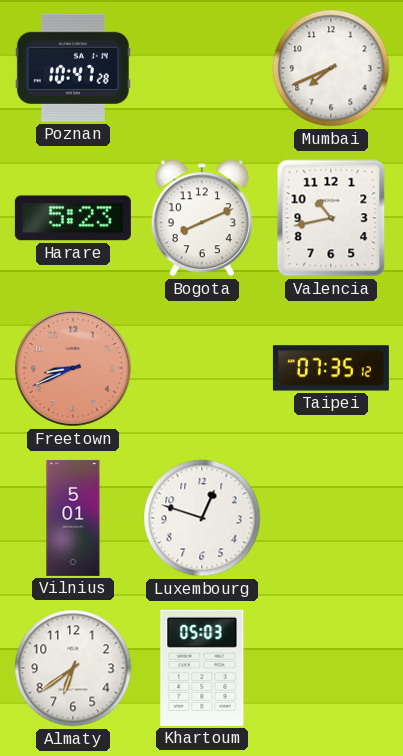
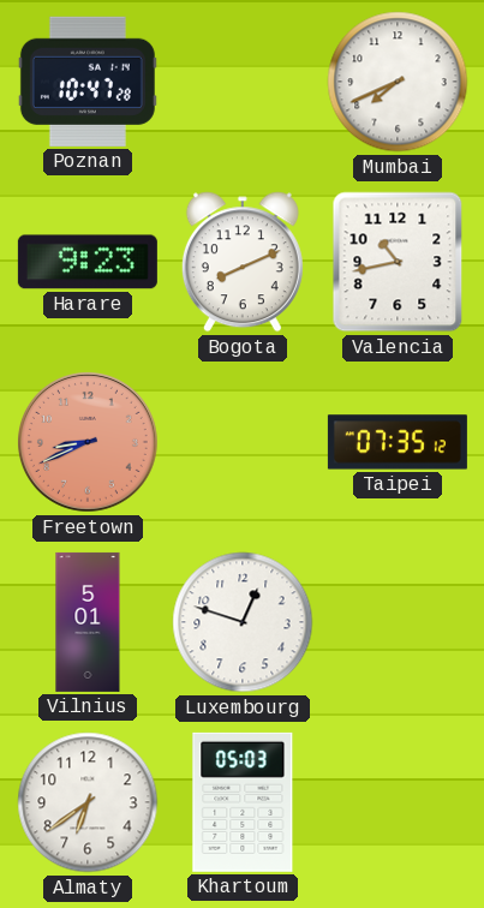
Harare: 5:23 -> 9:23 (88, 262)
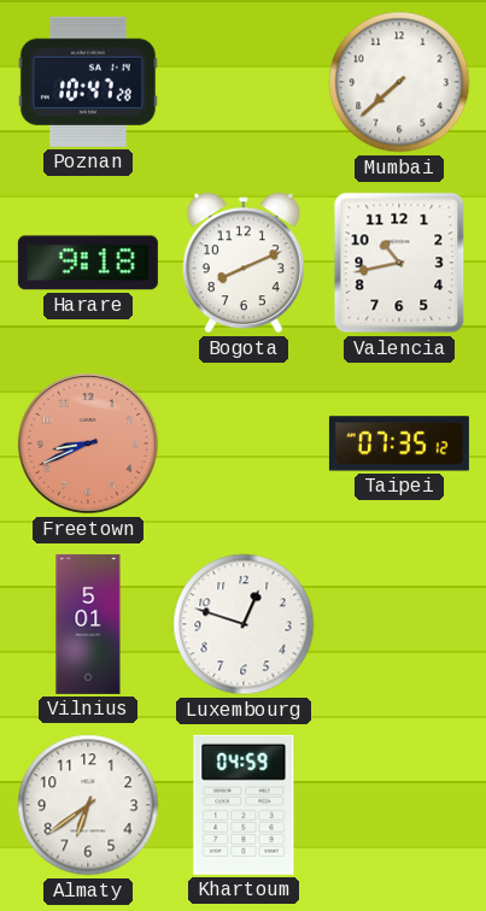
Mumbai: 7:41 -> 7:38 (399, 82)
Harare: 9:23 -> 9:18 (88, 263)
Khartoum: 05:03 -> 04:59 (244, 805)
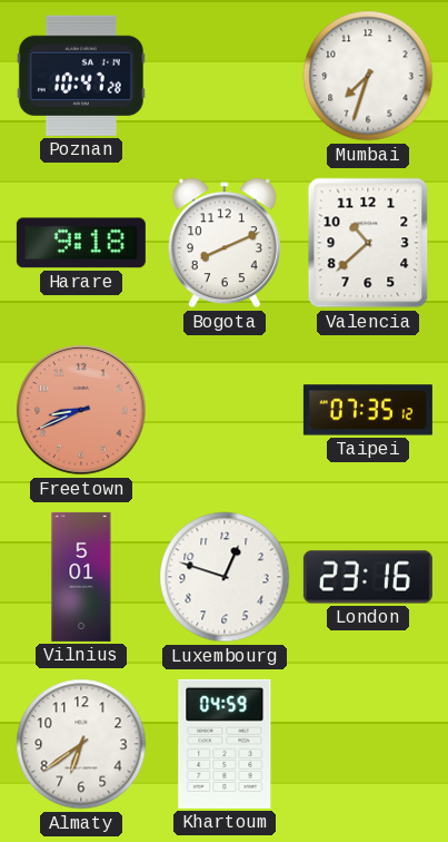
Mumbai: 7:38 -> 7:33 (368, 76)
Valencia: 10:43 -> 10:38 (368, 243)
London: none -> 23:16 (368, 577)
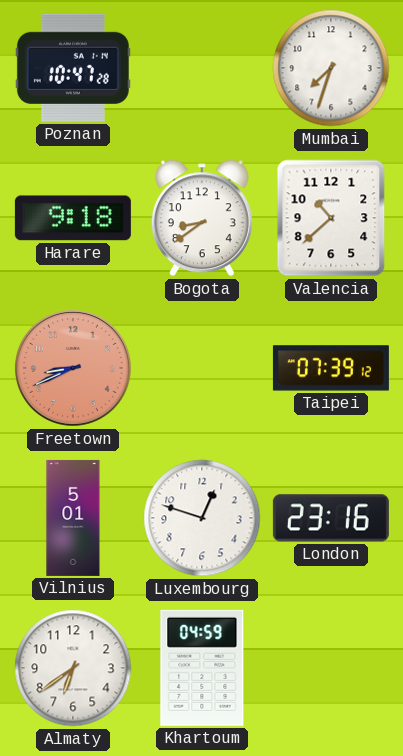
Bogota: 8:11 -> 8:39 (202, 218)
Taipei: 07:35 -> 07:39 (331, 368)
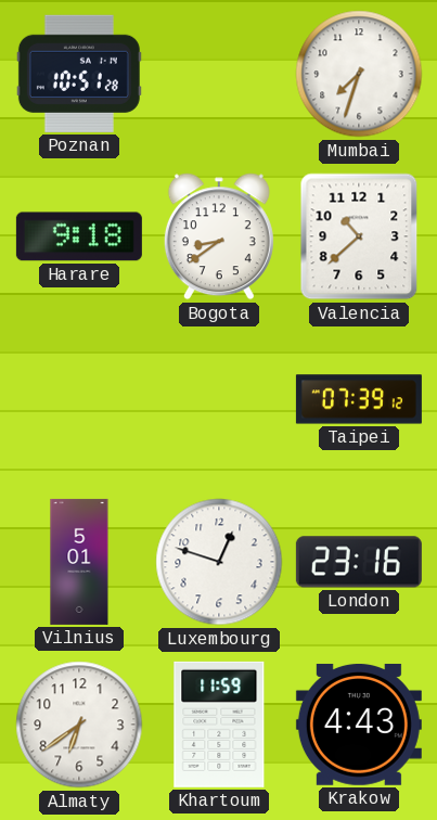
Poznan: 10:47 -> 10:51 (79, 74)
Freetown: 8:41 -> none (73, 368)
Khartoum: 04:59 -> 11:59 (219, 725)
Krakow: none -> 4:43 (359, 725)
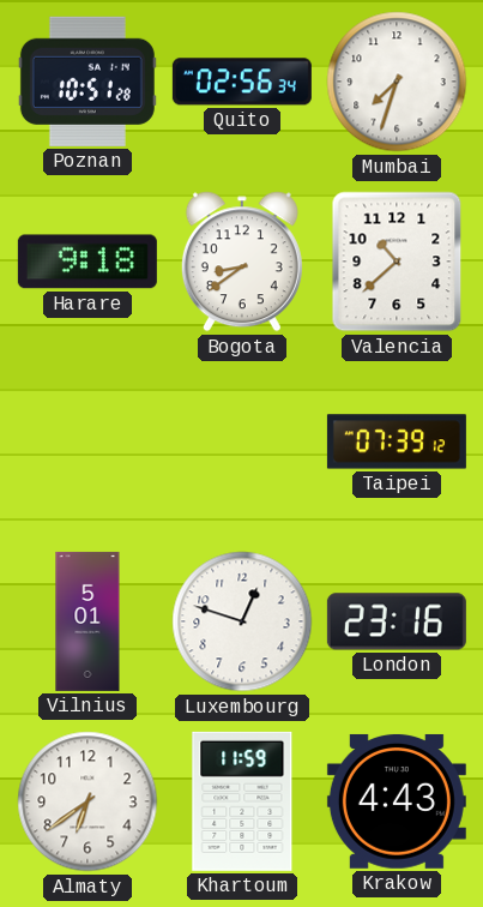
Quito: none -> 02:56 (242, 82)
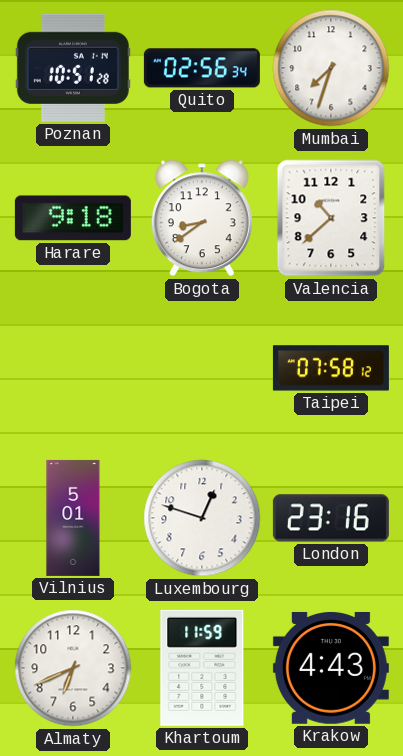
Taipei: 07:39 -> 07:58 (331, 368)
Almaty: 6:39 -> 6:41 (73, 668)
